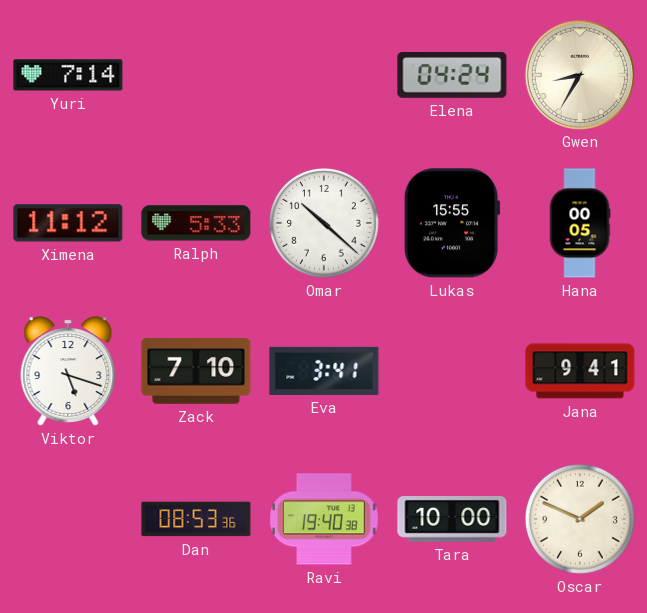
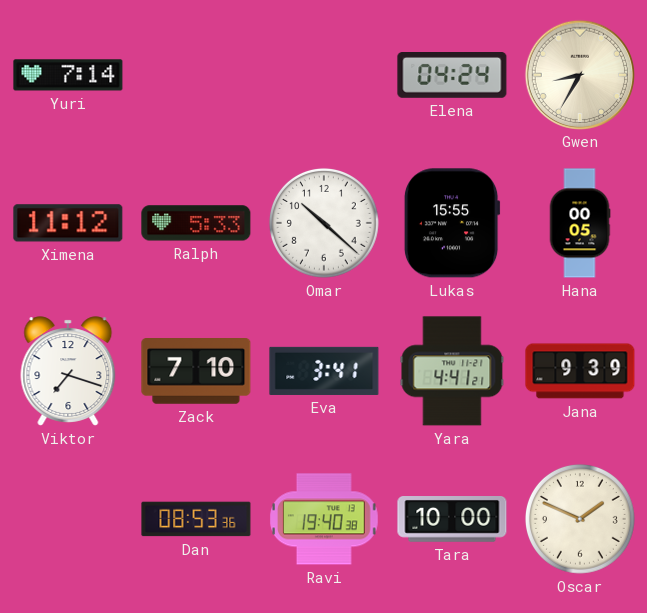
Viktor: 5:18 -> 7:18 (68, 371)
Yara: none -> 4:41 (452, 371)
Jana: 9:41 -> 9:39 (580, 371)
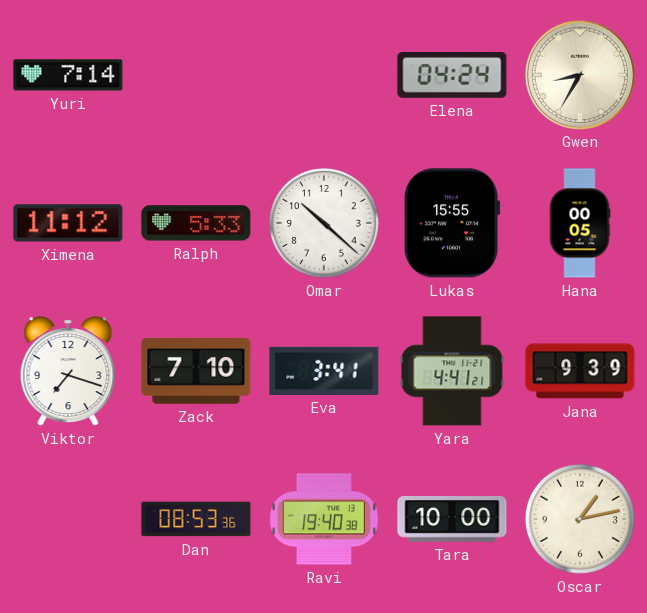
Oscar: 1:49 -> 1:13 (580, 519)
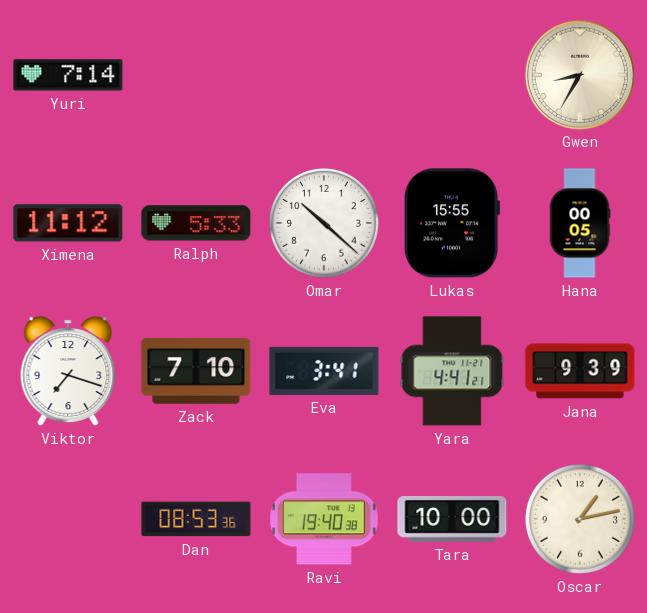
Elena: 04:24 -> none (452, 76)
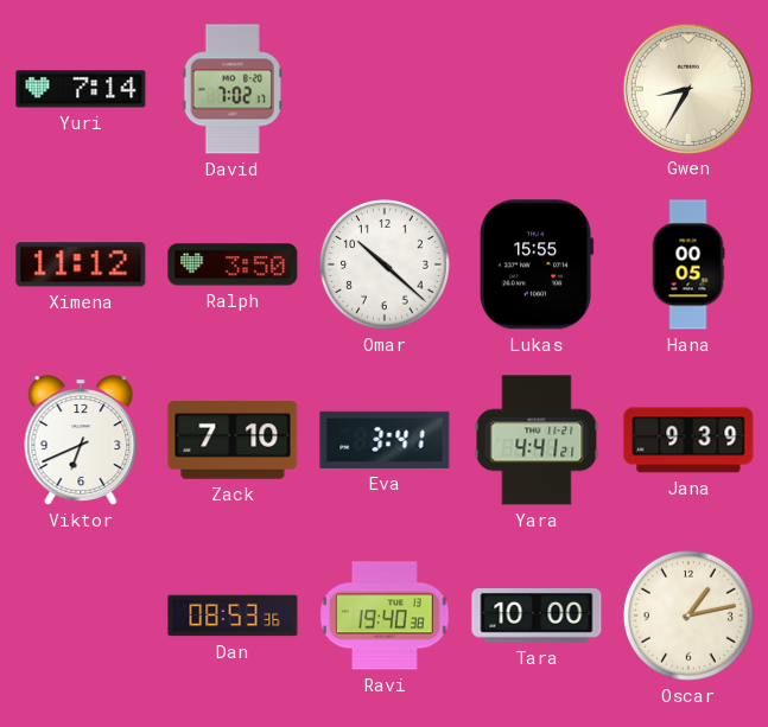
David: none -> 7:02 (231, 89)
Ralph: 5:33 -> 3:50 (233, 264)
Viktor: 7:18 -> 6:41 (81, 440)
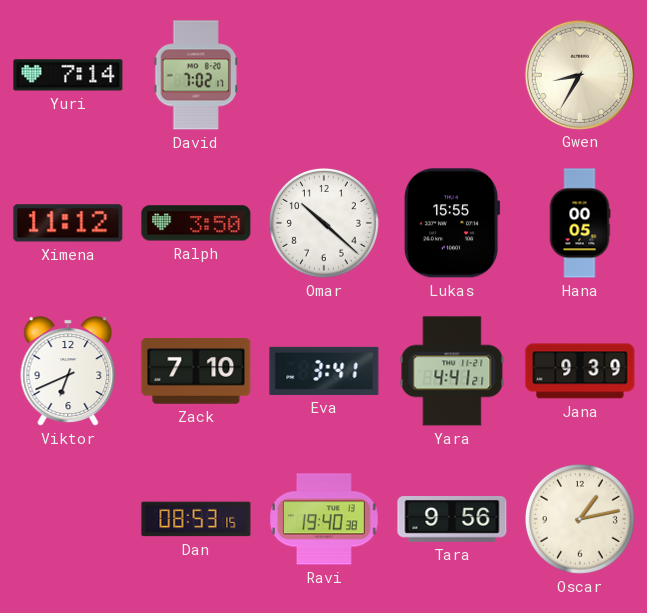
Dan: 08:53:36 -> 08:53:15 (196, 519)
Tara: 10:00 -> 9:56 (452, 520)
